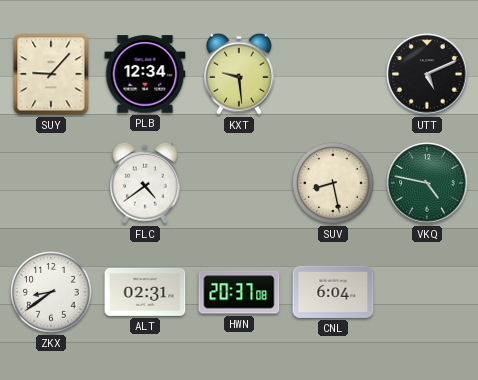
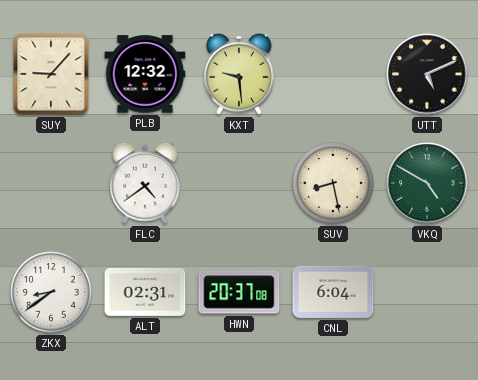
PLB: 12:34 -> 12:32 (145, 74)
VKQ: 4:47 -> 4:50 (427, 183)
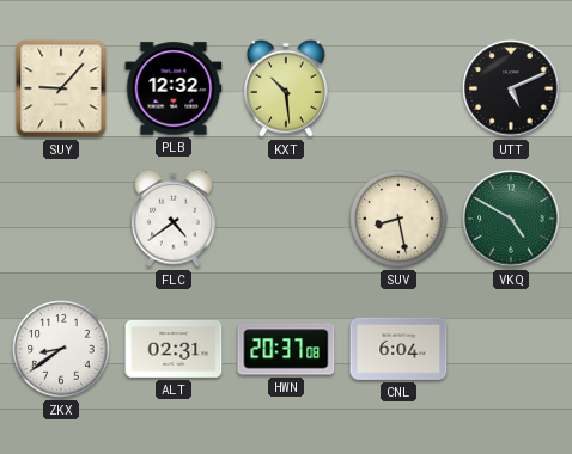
KXT: 9:29 -> 10:29 (287, 88)
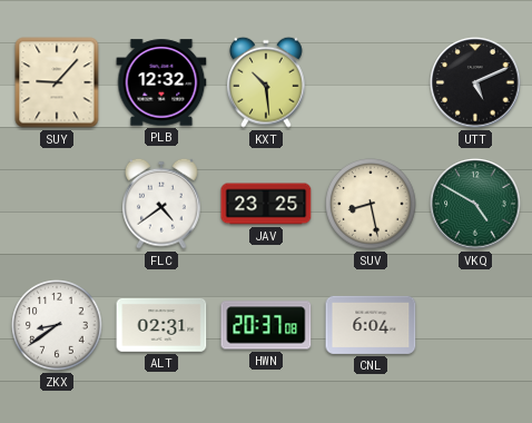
JAV: none -> 23:25 (266, 204)
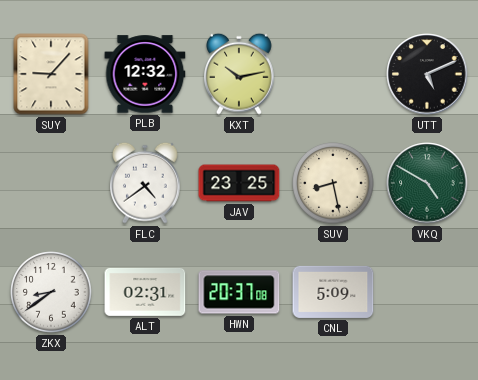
KXT: 10:29 -> 10:13 (240, 74)
CNL: 6:04 -> 5:09 (333, 292)
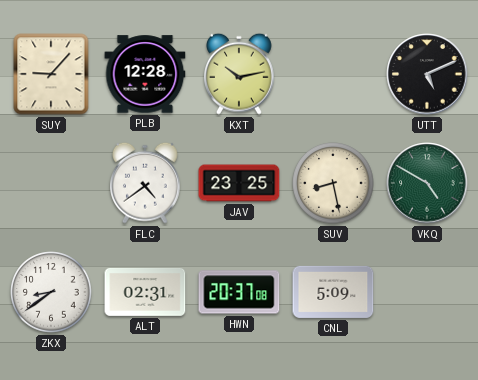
PLB: 12:32 -> 12:28 (145, 74)
